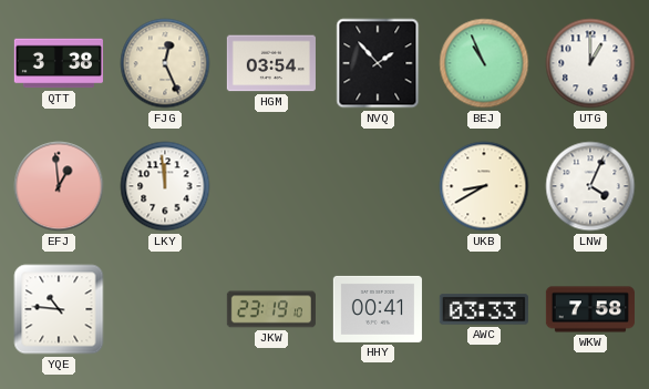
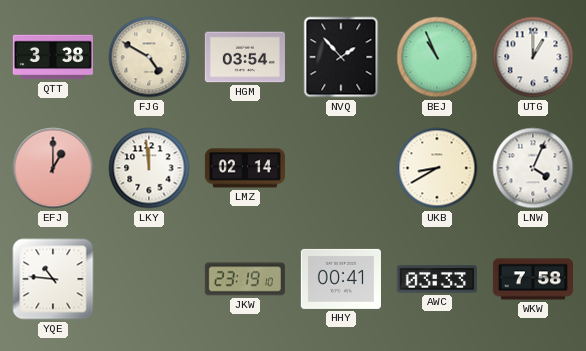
FJG: 12:26 -> 4:50 (149, 57)
EFJ: 12:59 -> 1:00 (53, 168)
LMZ: none -> 02:14 (244, 168)
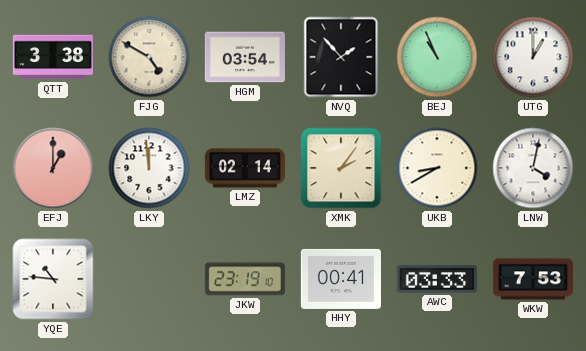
XMK: none -> 2:06 (341, 168)
LNW: 4:04 -> 4:02 (533, 168)
WKW: 7:58 -> 7:53 (532, 279)
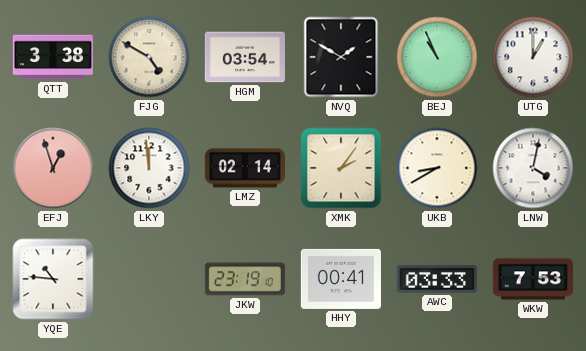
NVQ: 1:53 -> 1:50 (341, 57)
EFJ: 1:00 -> 12:57 (53, 168)
